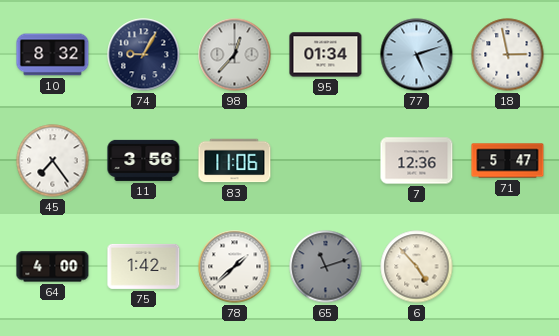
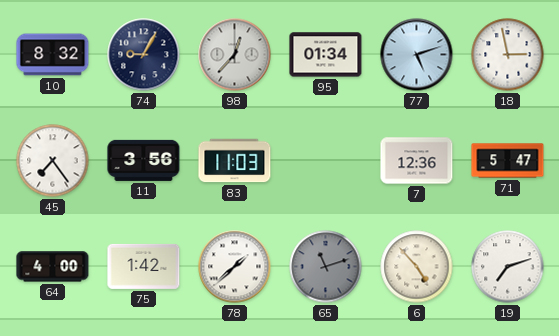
83: 11:06 -> 11:03 (235, 161)
19: none -> 7:12 (508, 267)
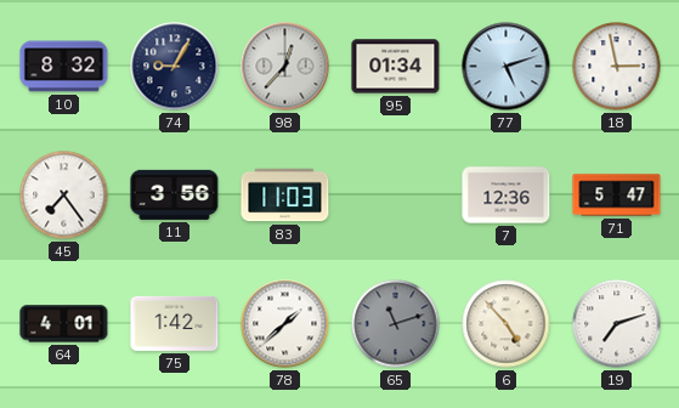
64: 4:00 -> 4:01 (64, 324)
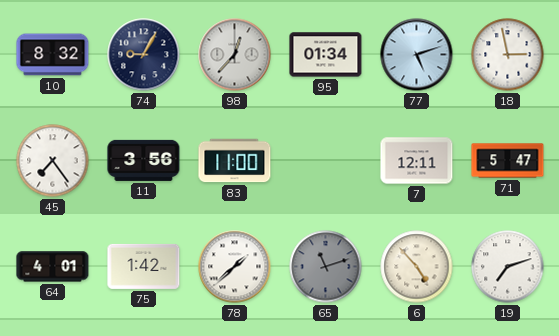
83: 11:03 -> 11:00 (235, 161)
7: 12:36 -> 12:11 (417, 161)
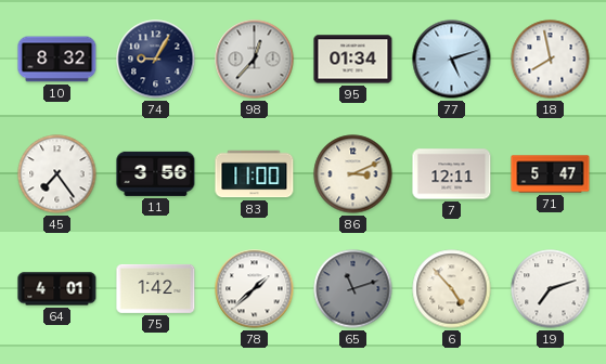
18: 2:58 -> 7:58 (551, 60)
86: none -> 3:11 (353, 174)
